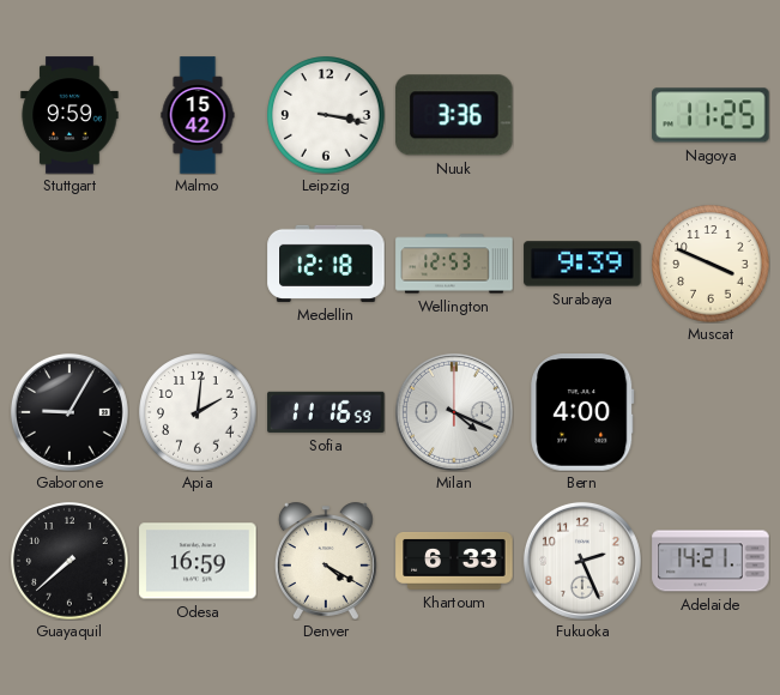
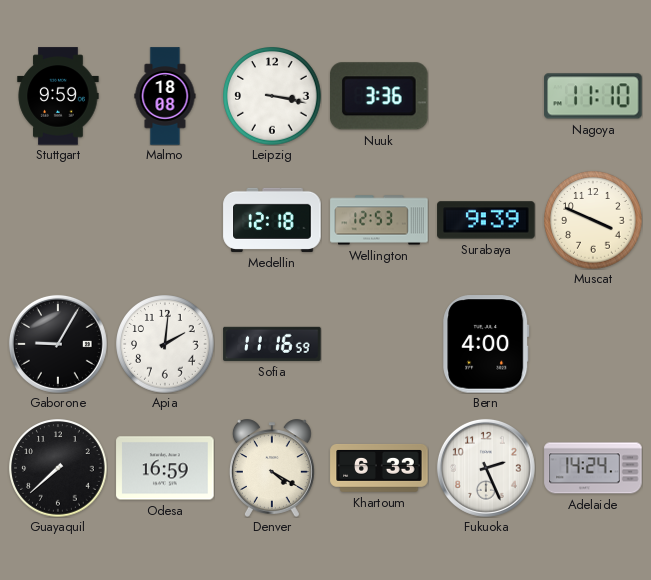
Malmo: 15:42 -> 18:08 (165, 96)
Nagoya: 11:25 -> 11:10 (593, 96)
Milan: 4:19 -> none (454, 412)
Adelaide: 14:21 -> 14:24 (593, 468)
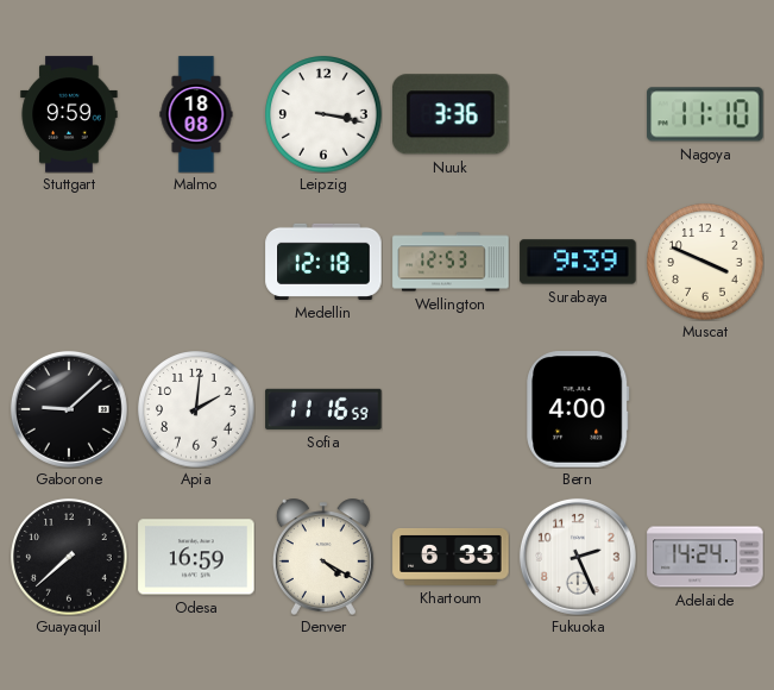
Gaborone: 9:05 -> 9:08 (69, 409)
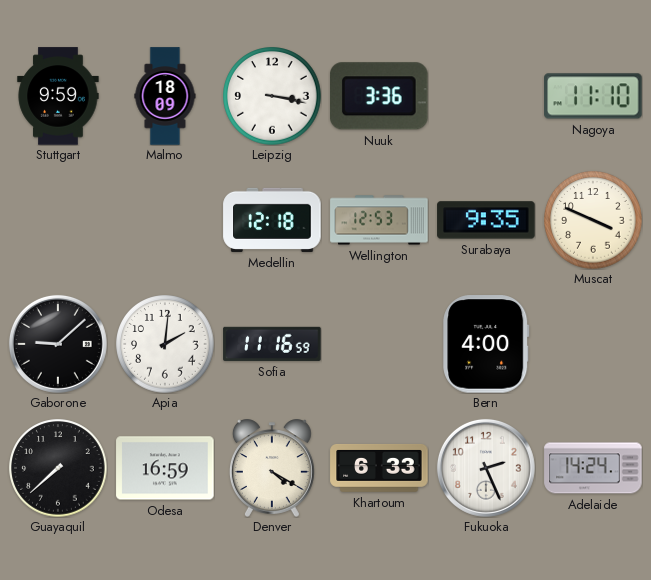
Malmo: 18:08 -> 18:09 (165, 96)
Surabaya: 9:39 -> 9:35 (486, 220)
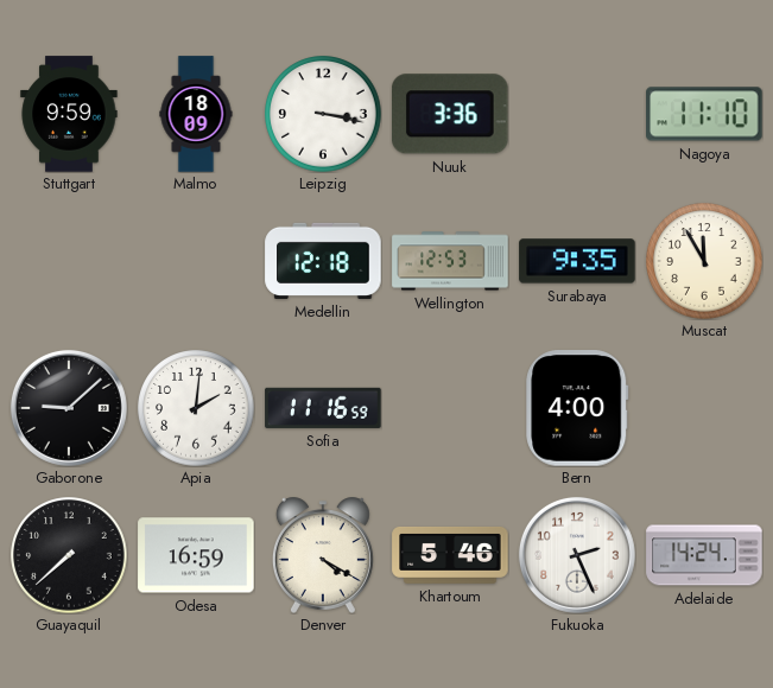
Muscat: 3:49 -> 11:55 (704, 261)
Khartoum: 6:33 -> 5:46 (450, 555)
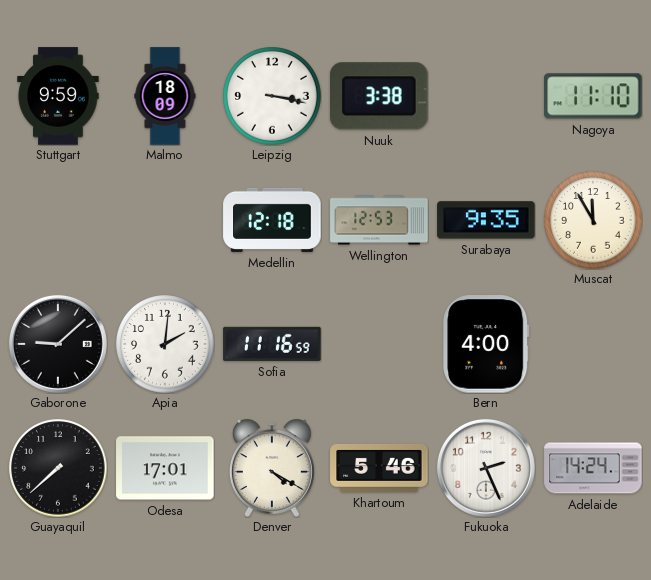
Nuuk: 3:36 -> 3:38 (379, 96)
Odesa: 16:59 -> 17:01 (165, 468)
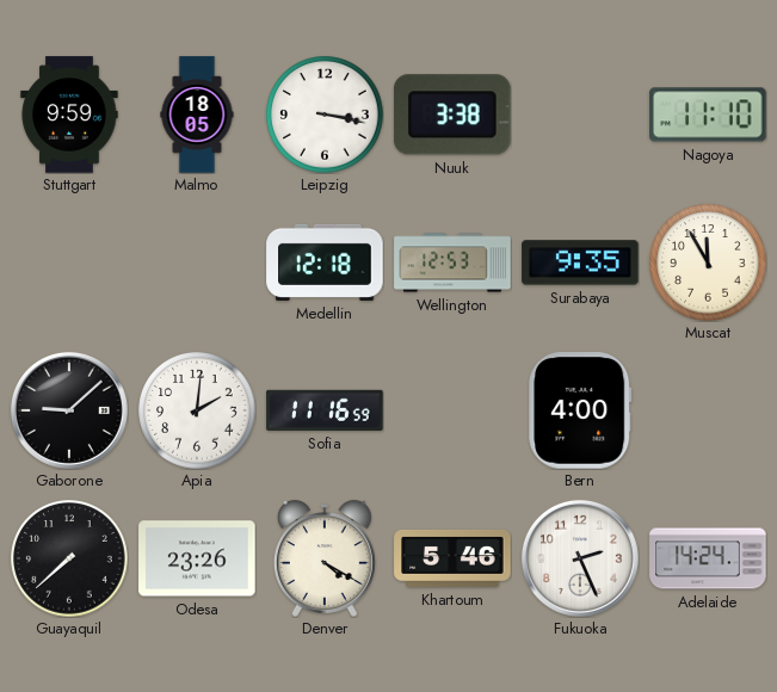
Malmo: 18:09 -> 18:05 (197, 115)
Odesa: 17:01 -> 23:26 (197, 558)
